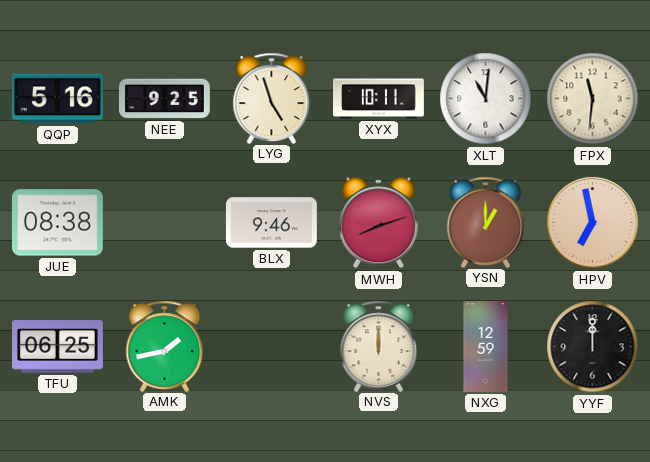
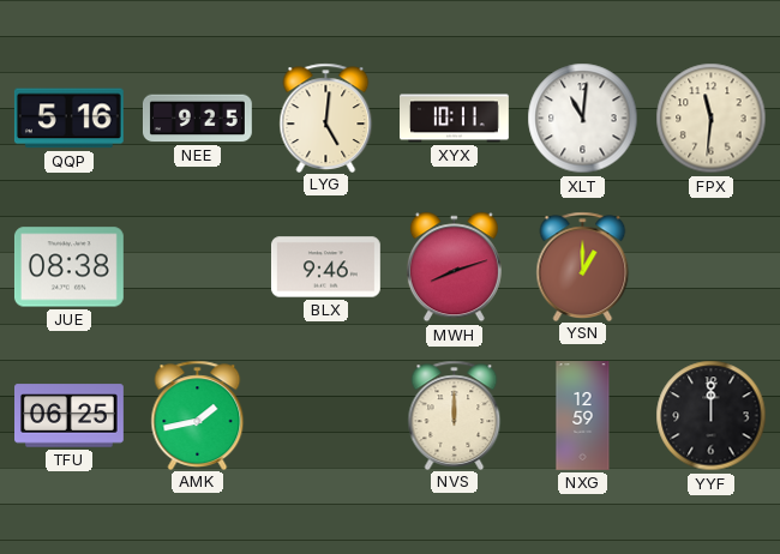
LYG: 4:57 -> 5:01 (326, 118)
HPV: 6:58 -> none (593, 223)
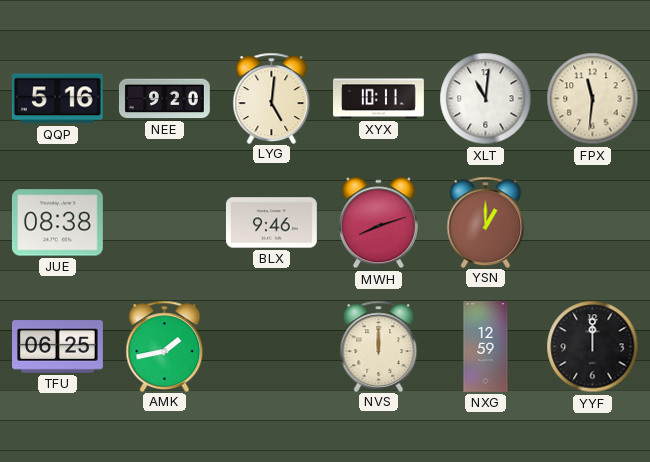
NEE: 9:25 -> 9:20 (164, 99)
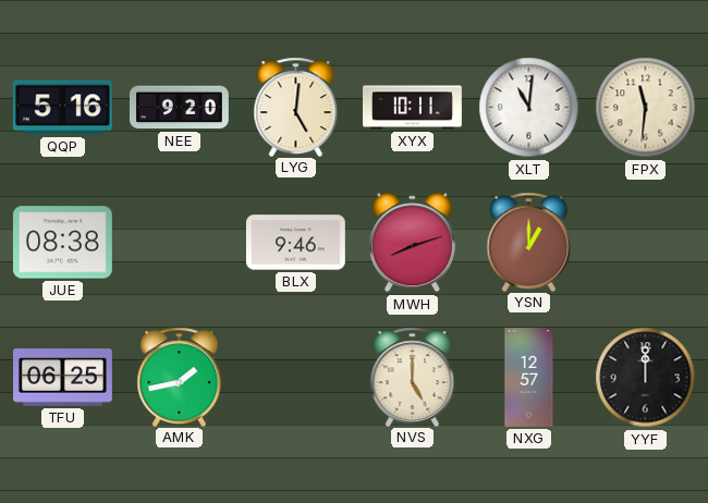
NVS: 12:00 -> 5:00 (413, 377)
NXG: 12:59 -> 12:57 (529, 378)
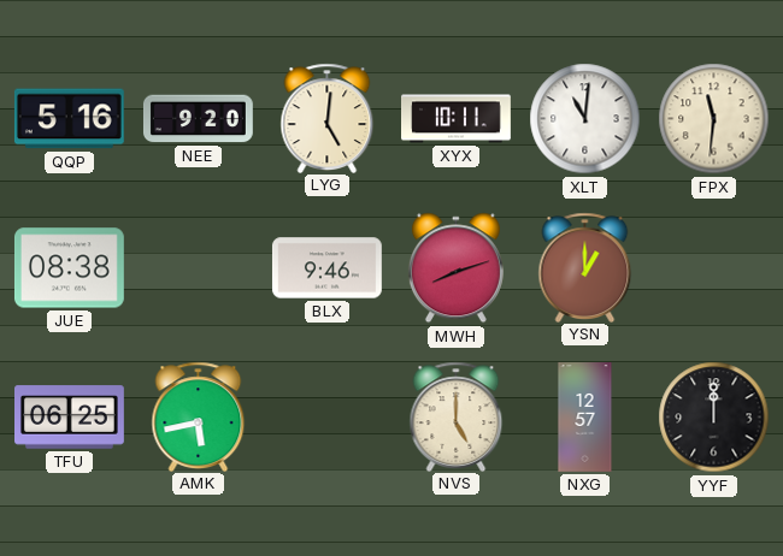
AMK: 1:43 -> 5:43 (199, 416)
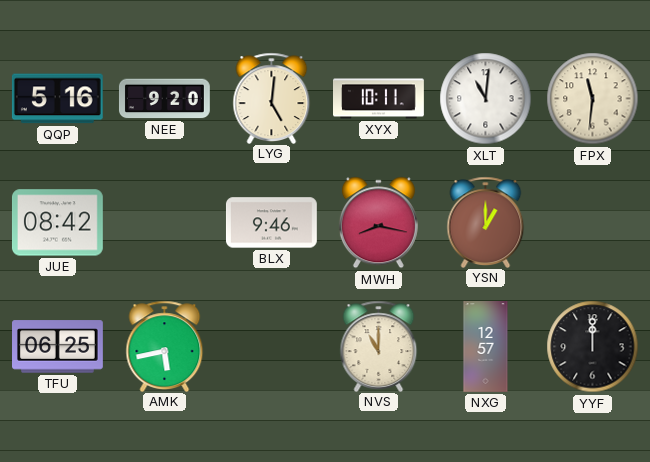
JUE: 08:38 -> 08:42 (57, 223)
MWH: 8:12 -> 8:17 (378, 223)
NVS: 5:00 -> 11:00 (379, 346)
